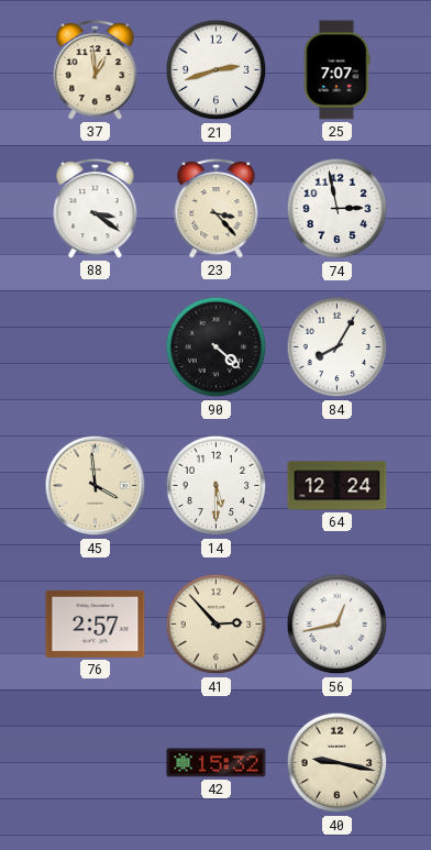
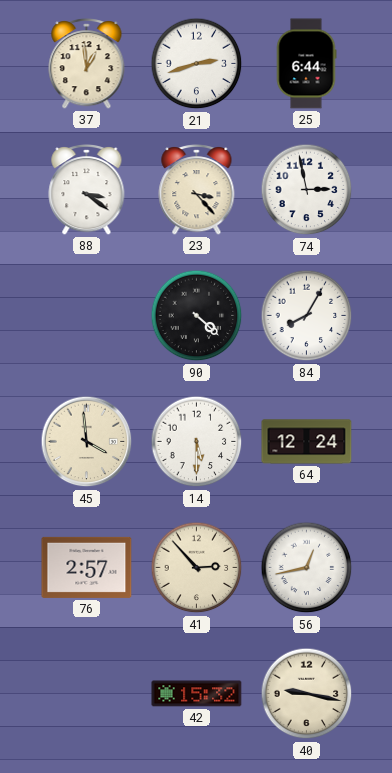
25: 7:07 -> 6:44 (306, 64)
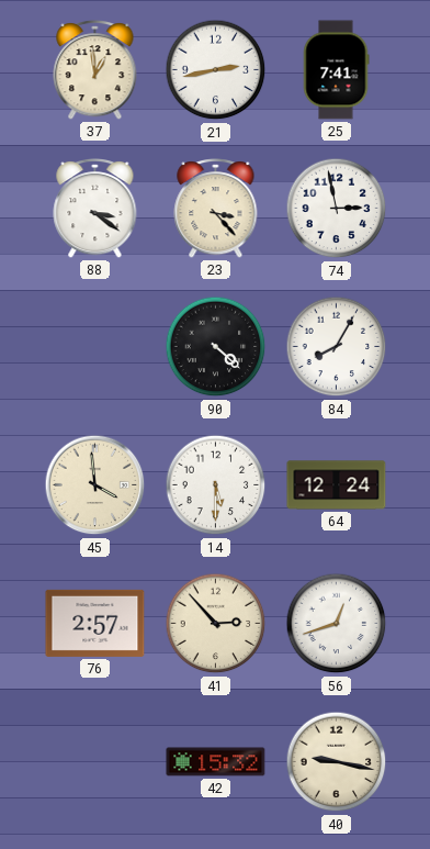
21: 2:42 -> 2:43 (216, 70)
25: 6:44 -> 7:41 (336, 70)
56: 12:43 -> 12:42 (337, 624)
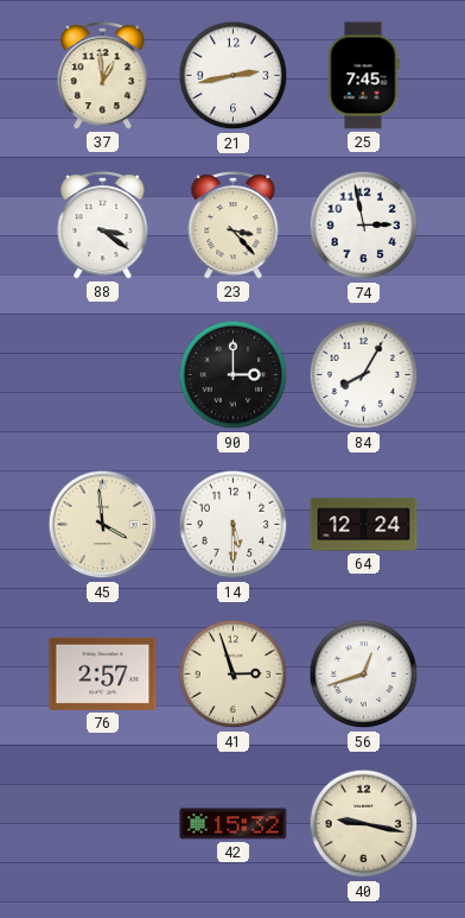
25: 7:41 -> 7:45 (363, 76)
90: 4:22 -> 3:00 (234, 375)
41: 2:53 -> 2:57 (234, 675)
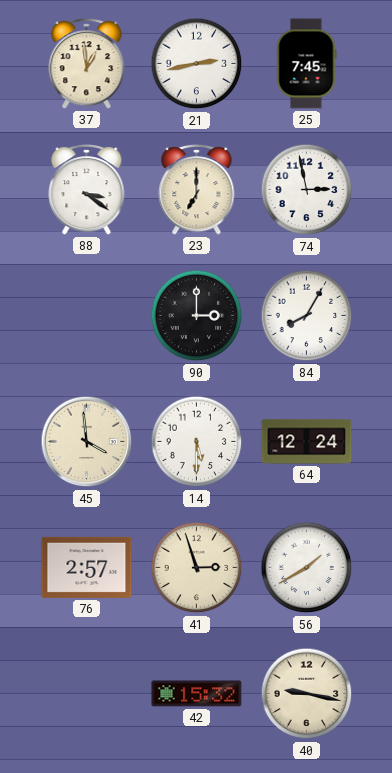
23: 3:23 -> 7:00 (197, 190)
56: 12:42 -> 1:40 (307, 568)
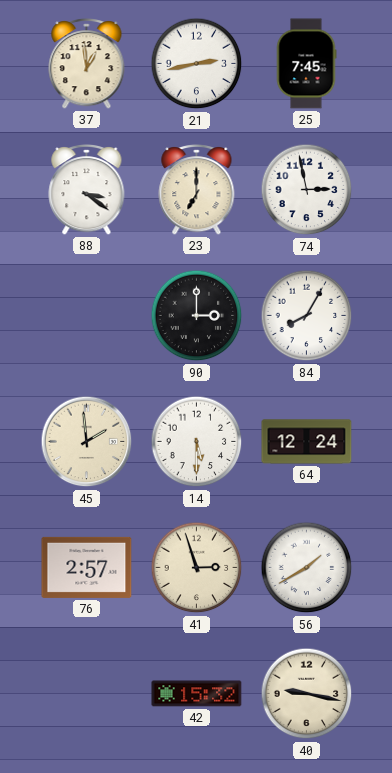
45: 3:59 -> 1:59 (87, 442)
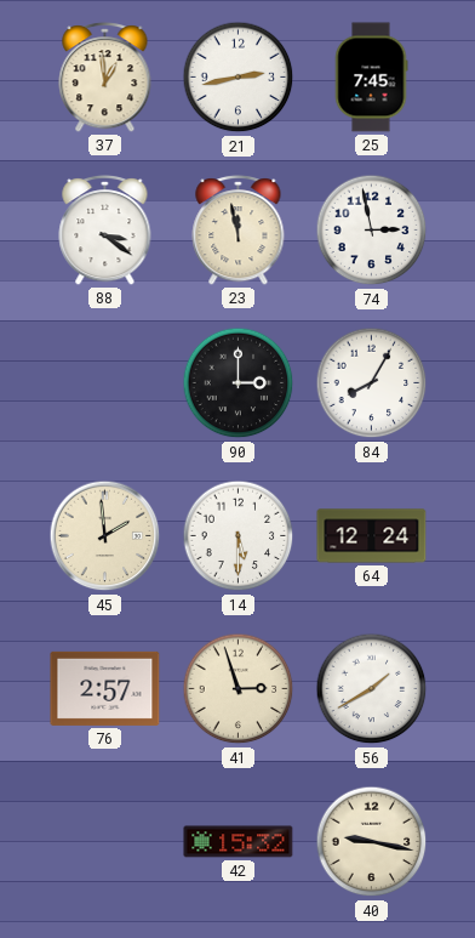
23: 7:00 -> 11:58 (239, 231)
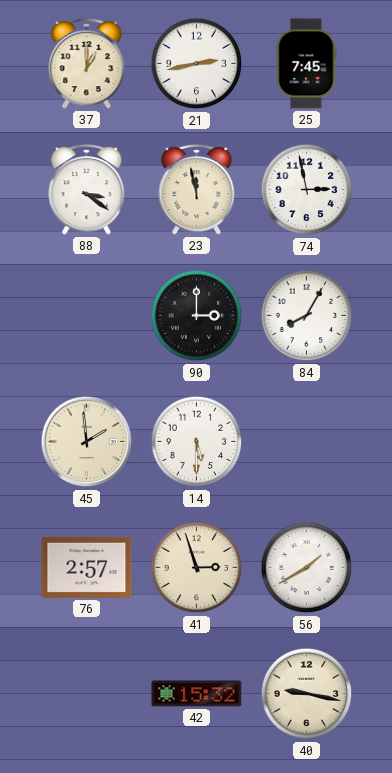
37: 12:59 -> 1:00 (87, 64)
64: 12:24 -> none (372, 536)
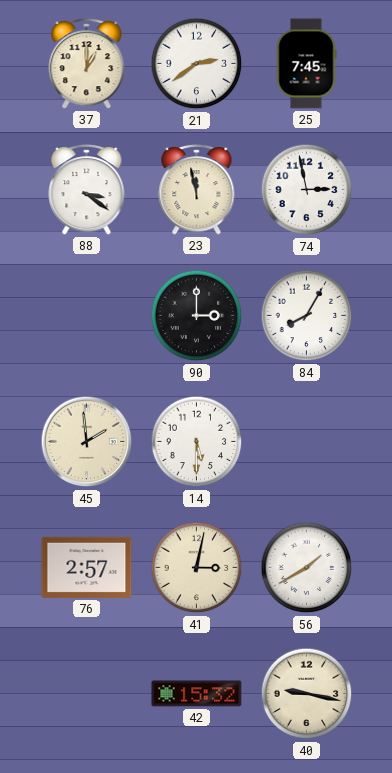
21: 2:43 -> 2:39 (197, 64)
41: 2:57 -> 3:02 (197, 568)
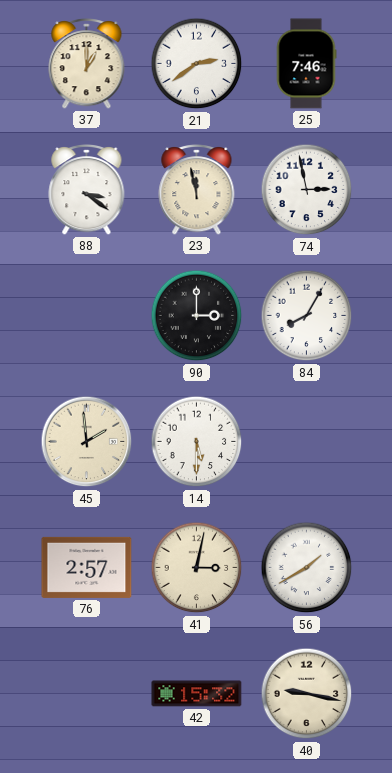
25: 7:45 -> 7:46 (306, 64)
